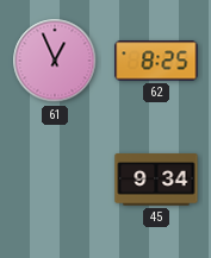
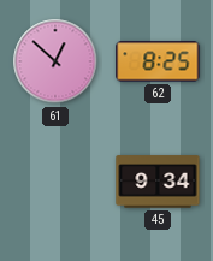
61: 12:56 -> 12:52 (55, 61)
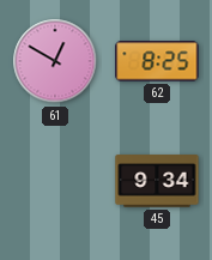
61: 12:52 -> 12:50 (55, 61)
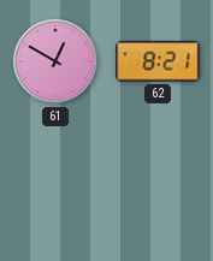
62: 8:25 -> 8:21 (158, 61)
45: 9:34 -> none (157, 181)
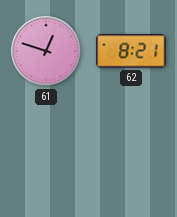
61: 12:50 -> 12:48 (46, 51)
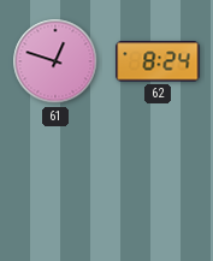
62: 8:21 -> 8:24 (158, 61)
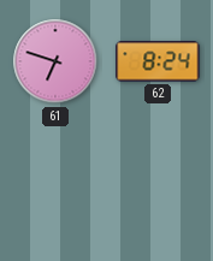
61: 12:48 -> 6:48 (55, 61)
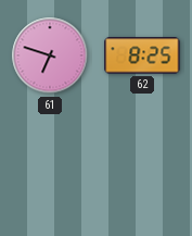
62: 8:24 -> 8:25 (142, 55)
